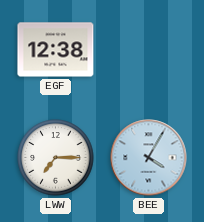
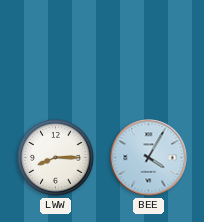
EGF: 12:38 -> none (56, 50)
LWW: 7:15 -> 8:15 (56, 158)
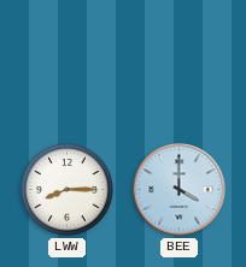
BEE: 4:05 -> 4:00 (180, 190)
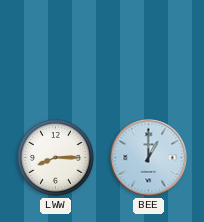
BEE: 4:00 -> 1:00 (149, 158)
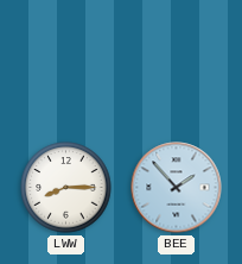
BEE: 1:00 -> 1:53 (177, 188)
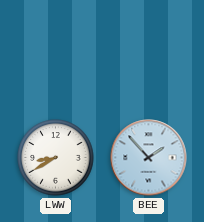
LWW: 8:15 -> 8:40 (56, 158)
